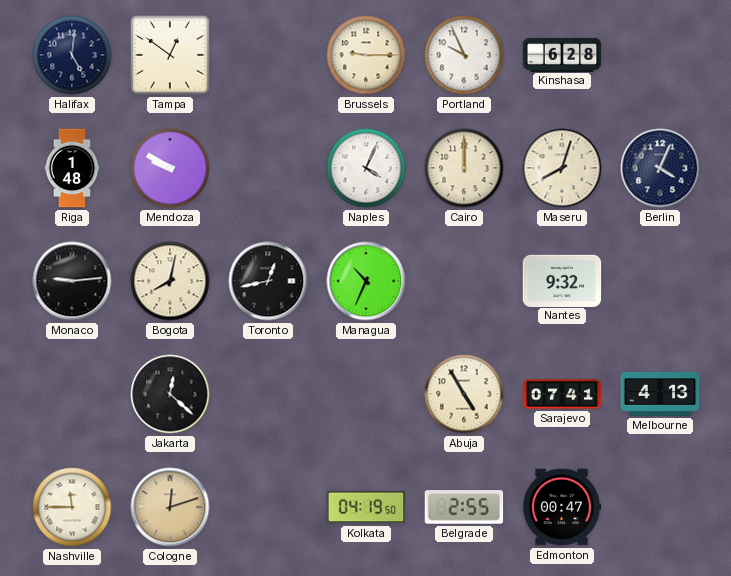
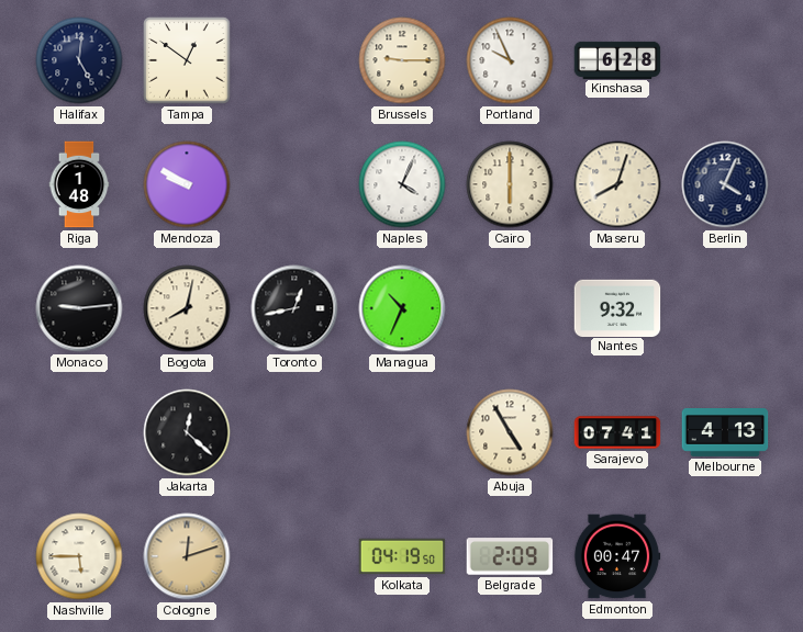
Cairo: 12:00 -> 6:00 (510, 184)
Nashville: 11:45 -> 5:45 (79, 556)
Belgrade: 2:55 -> 2:09 (510, 556)
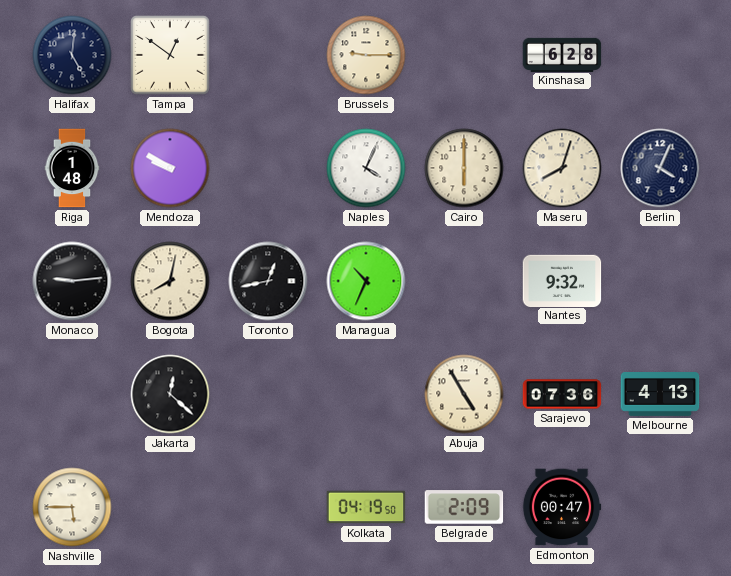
Portland: 9:56 -> none (510, 60)
Sarajevo: 07:41 -> 07:36 (562, 394)
Cologne: 12:12 -> none (187, 556)
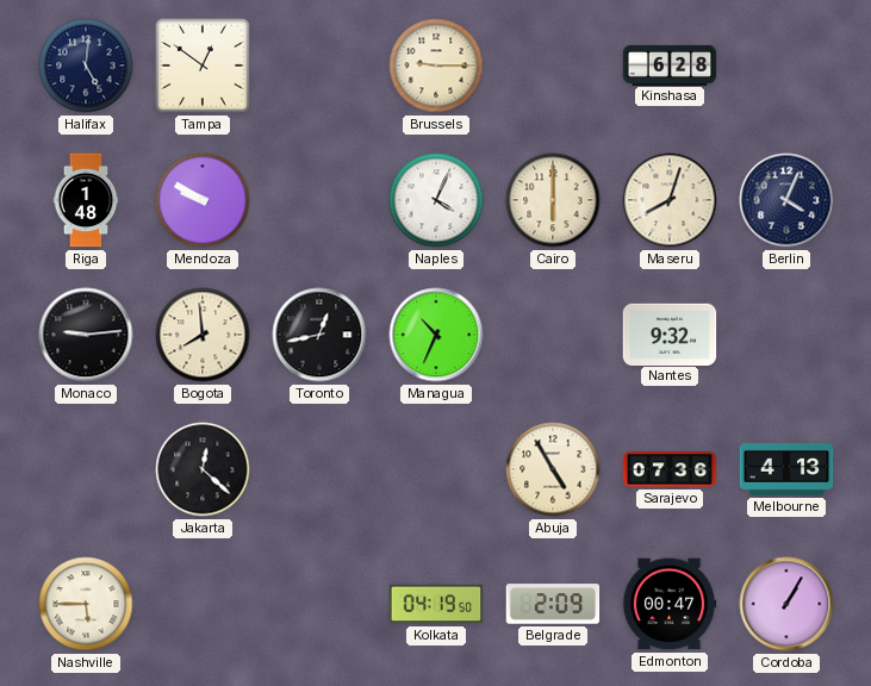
Bogota: 8:02 -> 7:59 (203, 335)
Cordoba: none -> 1:05 (786, 604)
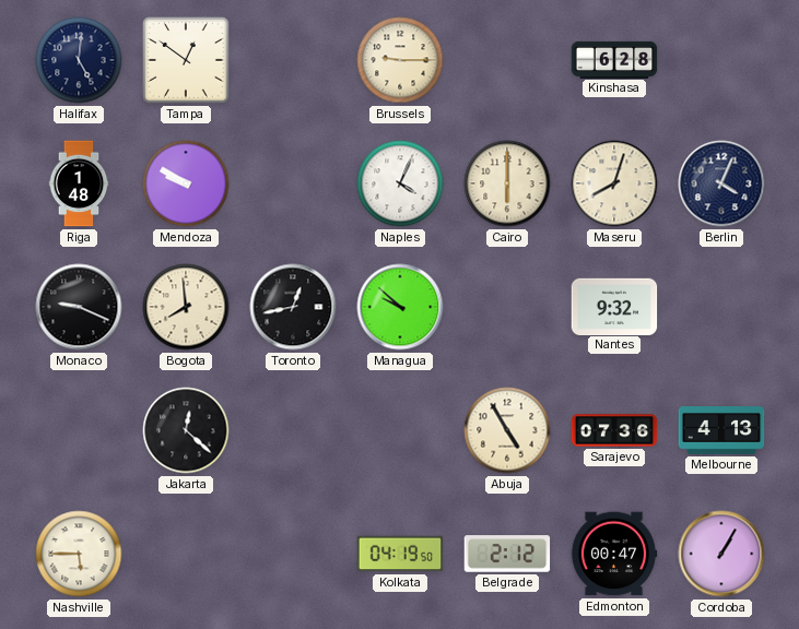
Monaco: 9:14 -> 9:19 (79, 307)
Managua: 10:34 -> 9:52 (400, 307)
Belgrade: 2:09 -> 2:12 (507, 554)
